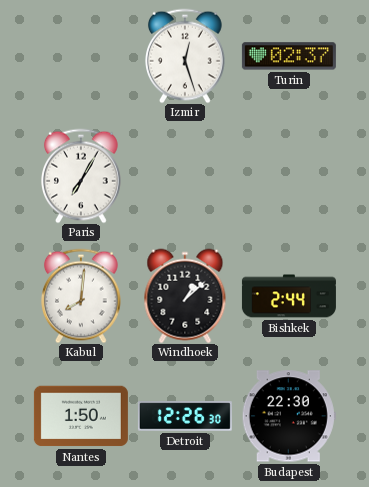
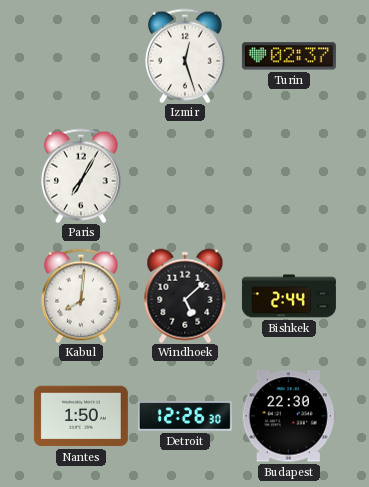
Windhoek: 1:08 -> 5:08 (185, 296)
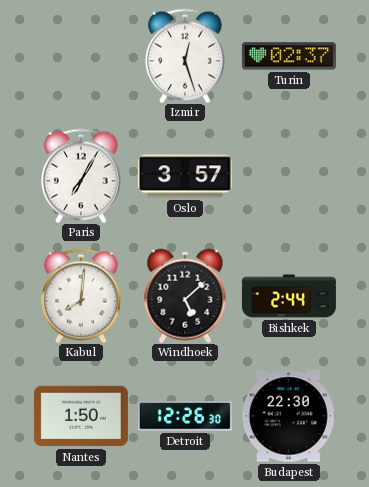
Oslo: none -> 3:57 (185, 176)
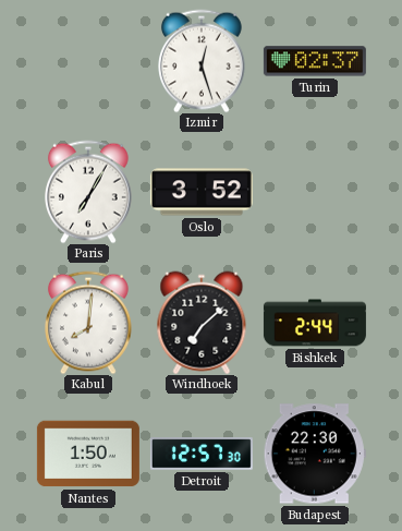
Oslo: 3:57 -> 3:52 (202, 192)
Windhoek: 5:08 -> 7:08 (202, 323)
Detroit: 12:26 -> 12:57 (202, 454)
